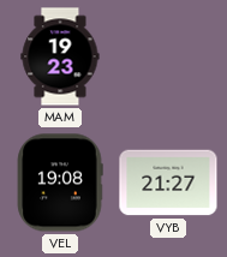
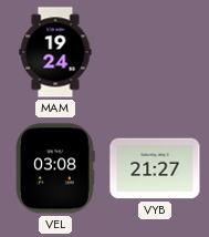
MAM: 19:23 -> 19:24 (55, 52)
VEL: 19:08 -> 03:08 (55, 168)
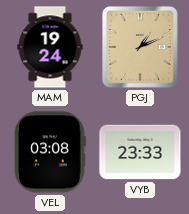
PGJ: none -> 1:11 (140, 47)
VYB: 21:27 -> 23:33 (140, 152)
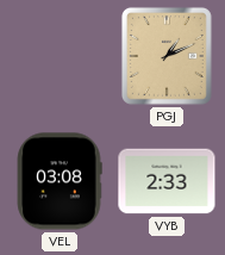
MAM: 19:24 -> none (50, 47)
VYB: 23:33 -> 2:33 (167, 181)
